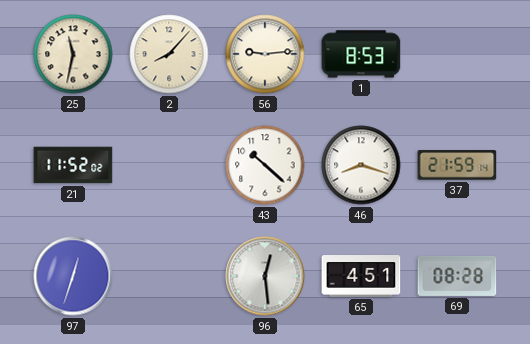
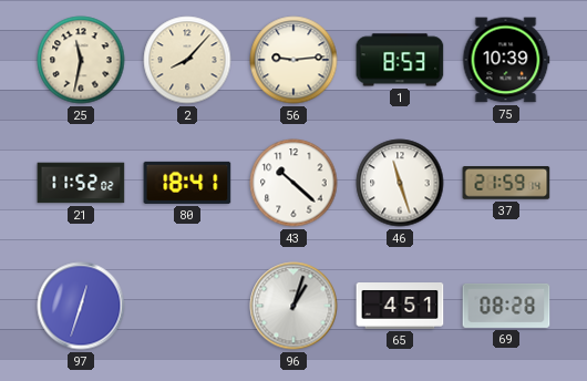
75: none -> 10:39 (506, 60)
80: none -> 18:41 (187, 183)
46: 8:18 -> 11:27 (400, 183)
96: 12:29 -> 1:03 (293, 306)
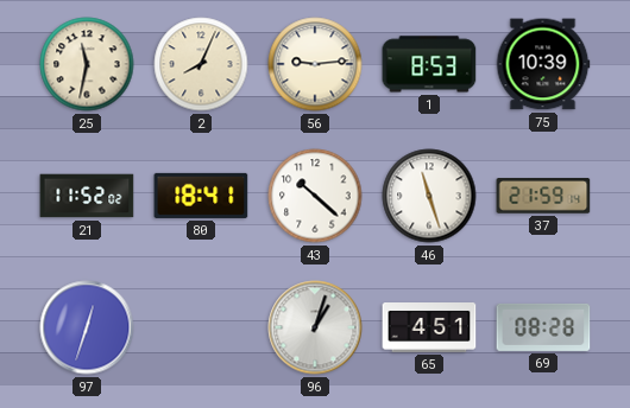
2: 8:07 -> 8:04 (201, 64)
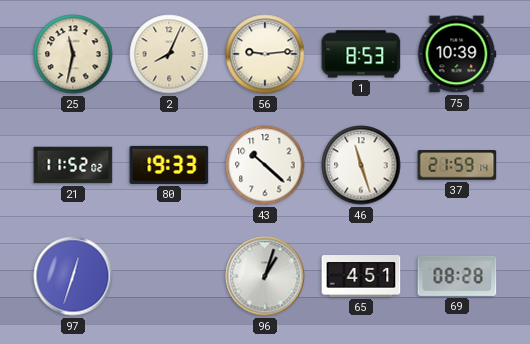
80: 18:41 -> 19:33 (169, 165)
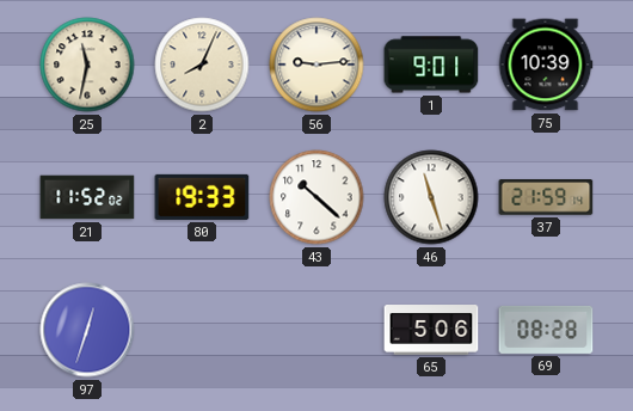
1: 8:53 -> 9:01 (431, 65)
96: 1:03 -> none (265, 276)
65: 4:51 -> 5:06 (431, 331)
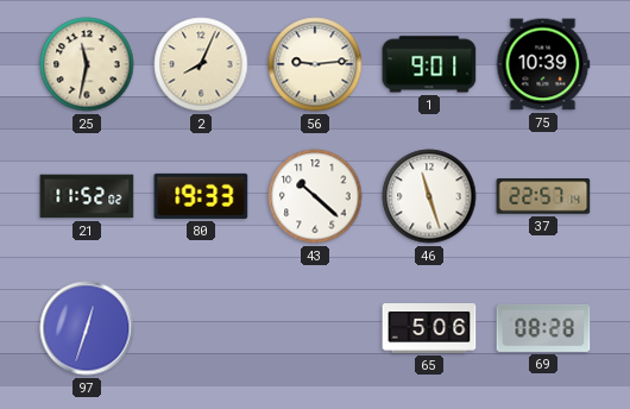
37: 21:59 -> 22:57 (543, 196)
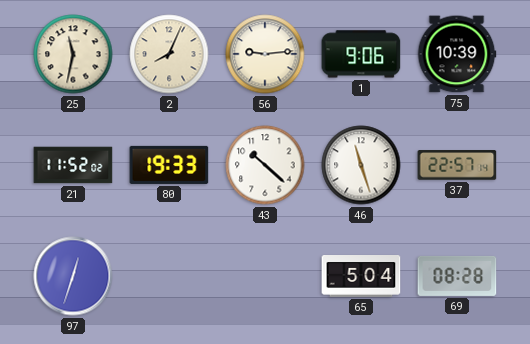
1: 9:01 -> 9:06 (361, 54)
65: 5:06 -> 5:04 (361, 277)
